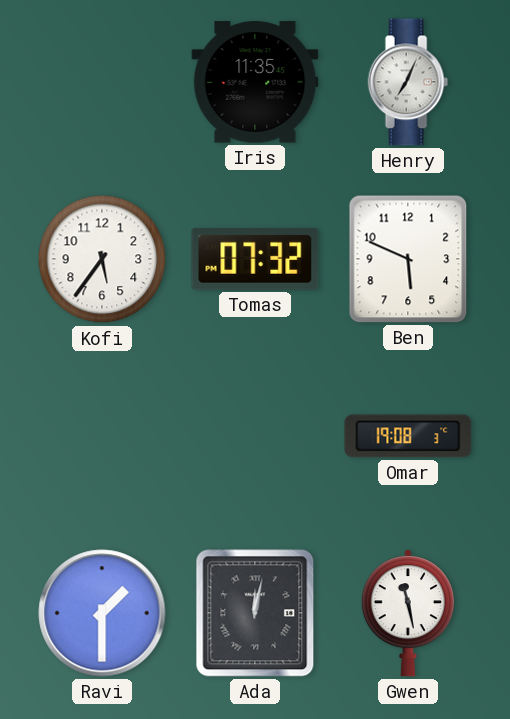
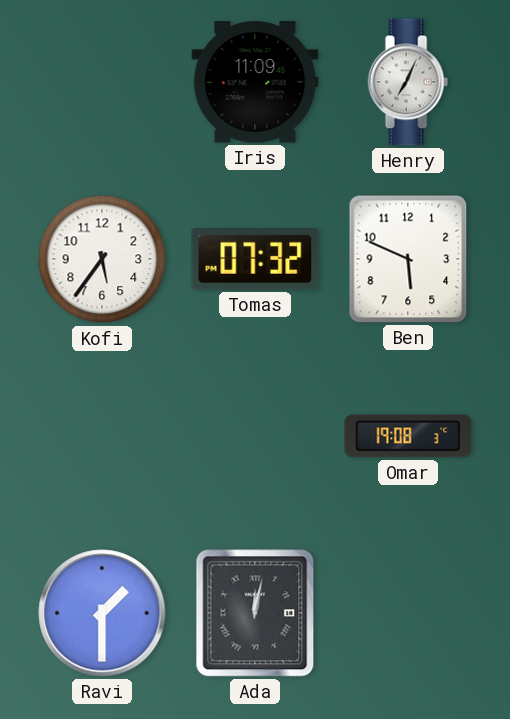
Iris: 11:35 -> 11:09 (255, 82)
Gwen: 11:28 -> none (408, 613)
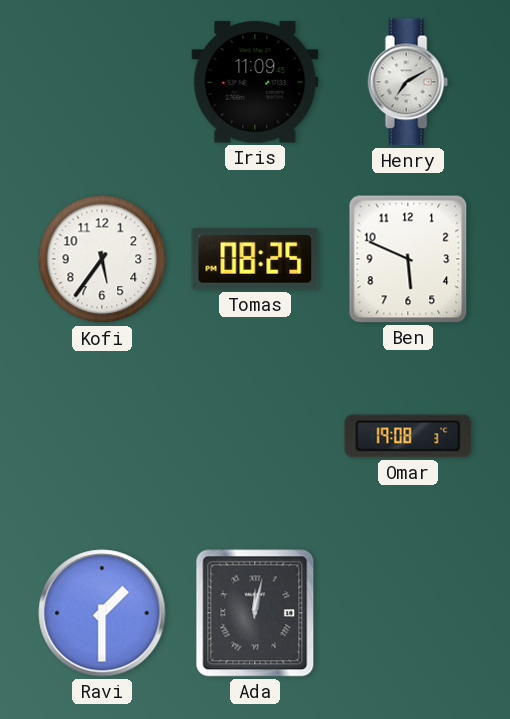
Henry: 7:04 -> 7:10 (408, 82)
Tomas: 07:32 -> 08:25 (255, 260)
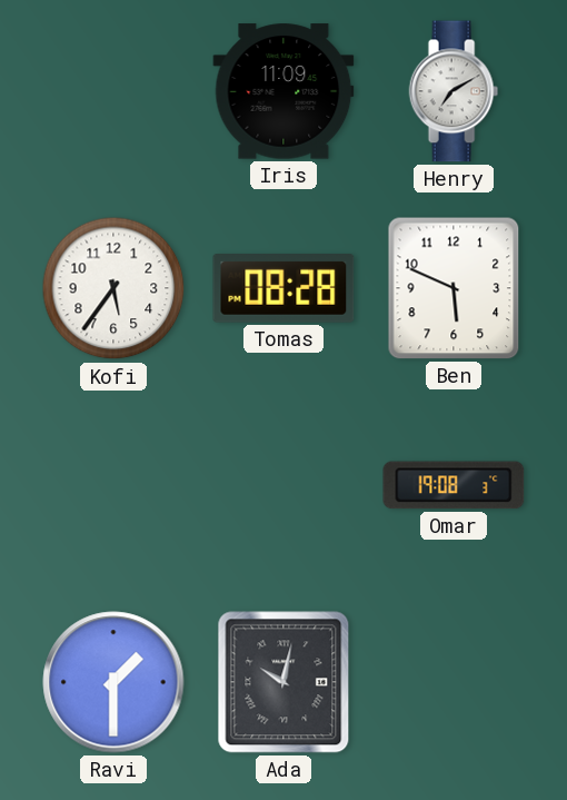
Tomas: 08:25 -> 08:28 (283, 289)
Ada: 12:02 -> 10:02 (283, 682)
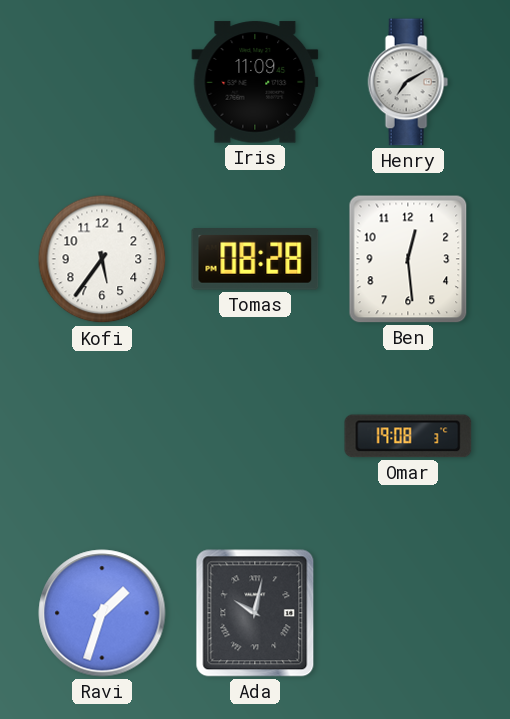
Ben: 5:49 -> 12:29 (408, 259)
Ravi: 1:30 -> 1:33 (102, 613)
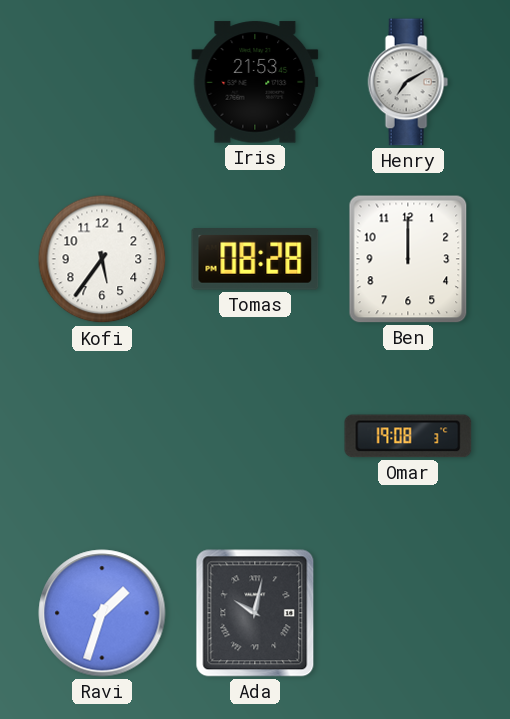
Iris: 11:09 -> 21:53 (255, 82)
Ben: 12:29 -> 12:00 (408, 259)
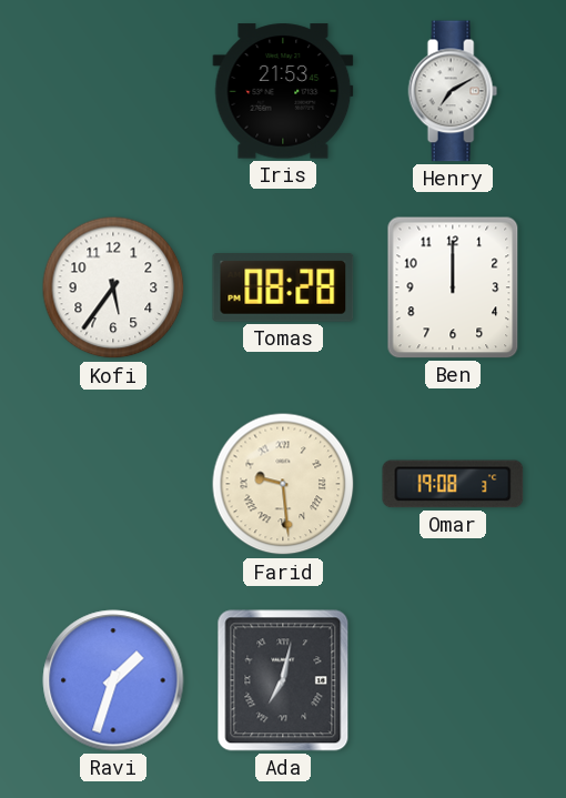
Farid: none -> 9:29 (283, 484)
Ada: 10:02 -> 7:02 (283, 680)
